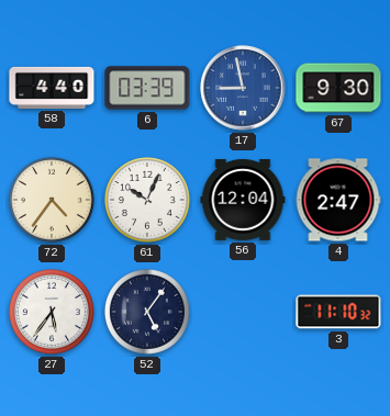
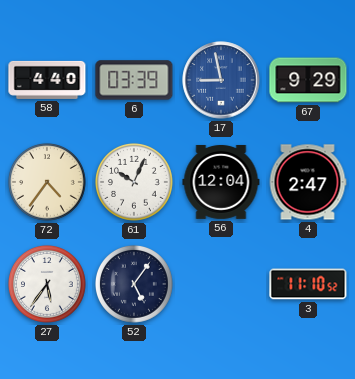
67: 9:30 -> 9:29 (308, 80)
3: 11:10:32 -> 11:10:52 (308, 284)
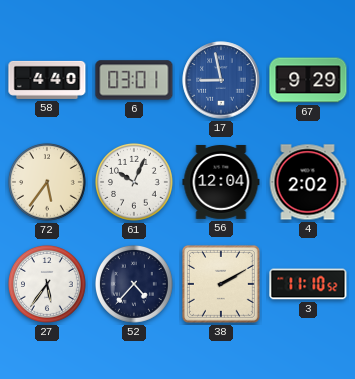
6: 03:39 -> 03:01 (134, 80)
72: 4:36 -> 5:36 (48, 182)
4: 2:47 -> 2:02 (308, 182)
52: 5:06 -> 4:37 (135, 284)
38: none -> 2:10 (221, 284)
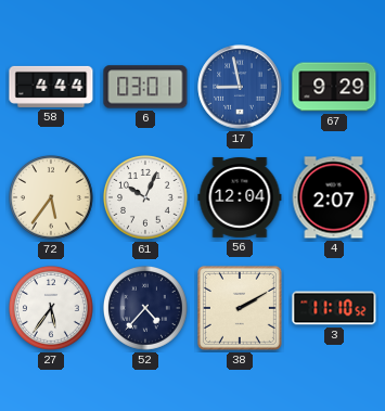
58: 4:40 -> 4:44 (51, 87)
4: 2:02 -> 2:07 (334, 197)
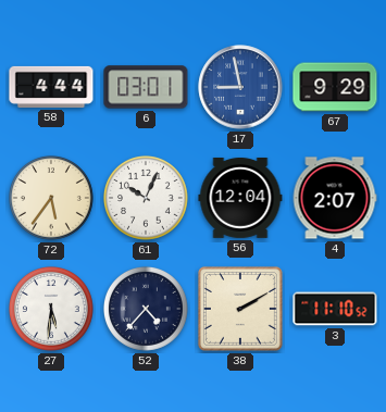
27: 5:36 -> 5:31 (52, 309)
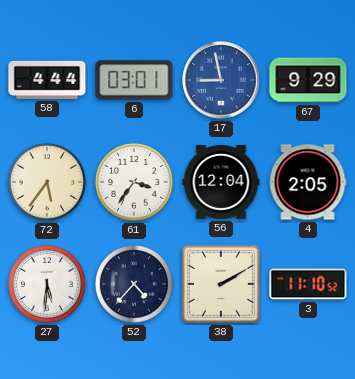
61: 10:04 -> 3:36 (135, 182)
4: 2:07 -> 2:05 (308, 182)
